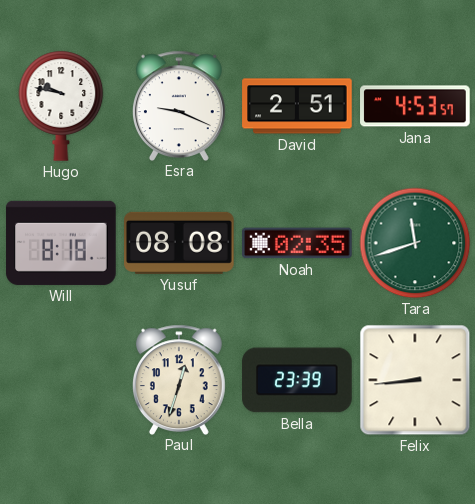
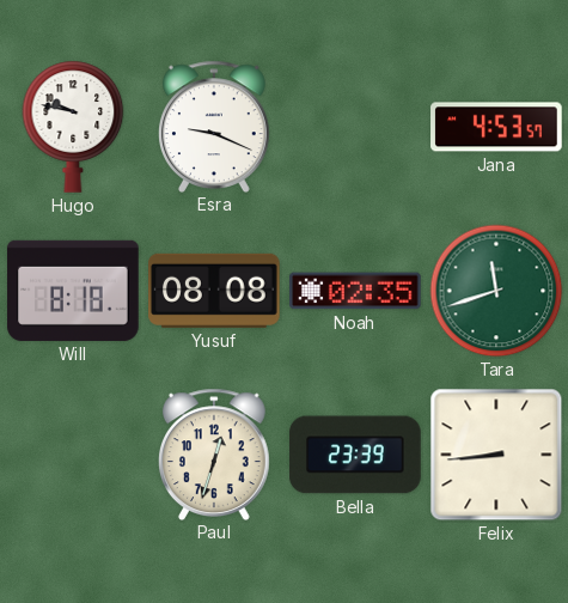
David: 2:51 -> none (297, 106)
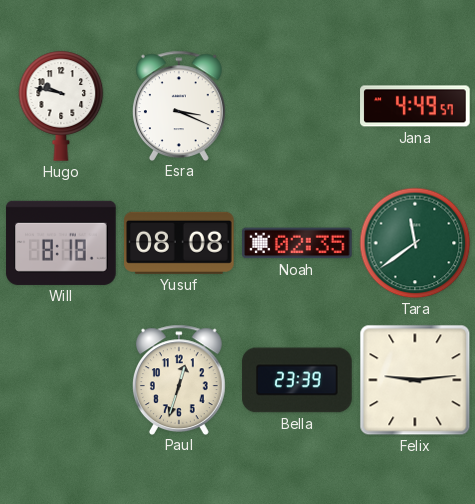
Esra: 9:19 -> 3:19 (179, 105)
Jana: 4:53 -> 4:49 (415, 106)
Tara: 11:42 -> 11:39 (415, 243)
Felix: 8:44 -> 9:14 (415, 380)
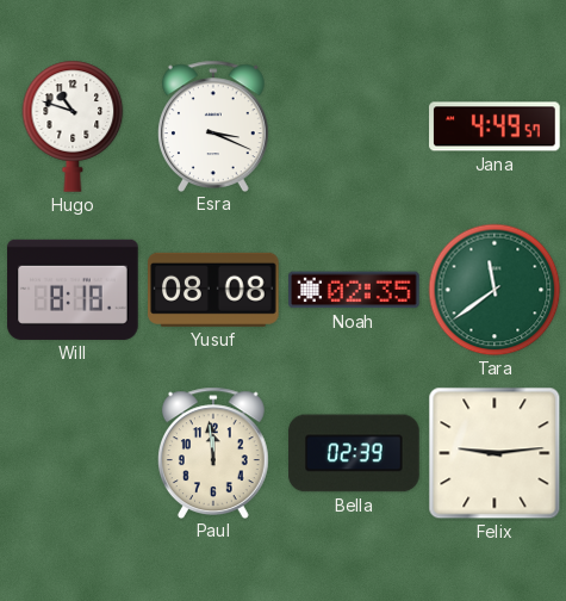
Hugo: 9:47 -> 10:48 (73, 126)
Paul: 12:33 -> 11:59 (213, 452)
Bella: 23:39 -> 02:39 (354, 453)
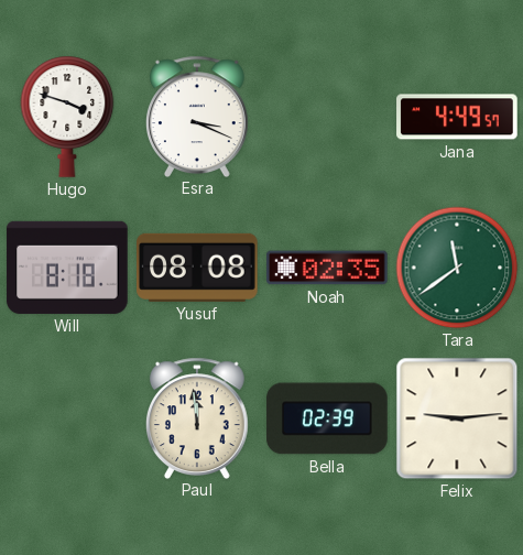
Hugo: 10:48 -> 3:48 (67, 117)
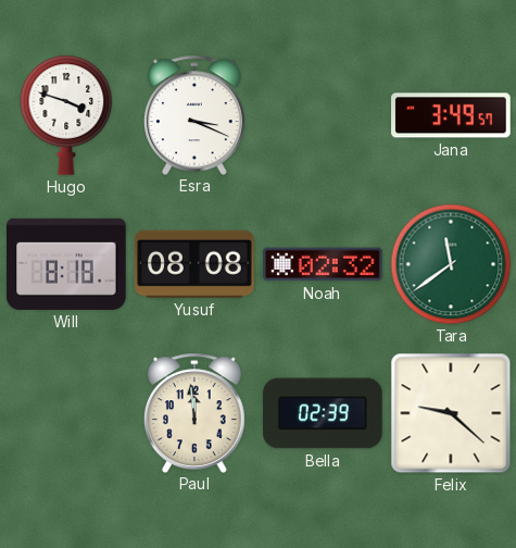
Jana: 4:49 -> 3:49 (451, 115)
Noah: 02:35 -> 02:32 (323, 264)
Felix: 9:14 -> 9:22 (451, 413)
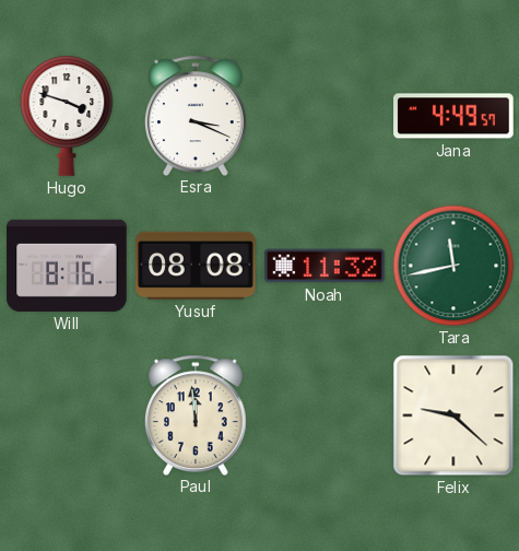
Jana: 3:49 -> 4:49 (453, 116)
Will: 8:18 -> 8:16 (67, 266)
Noah: 02:32 -> 11:32 (325, 266)
Tara: 11:39 -> 11:43 (453, 266)
Bella: 02:39 -> none (323, 413)
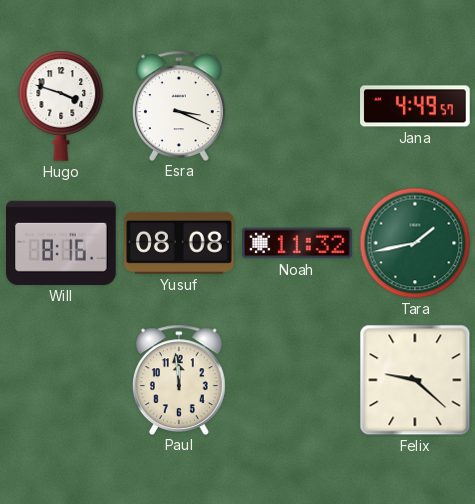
Tara: 11:43 -> 1:43 (415, 243)
